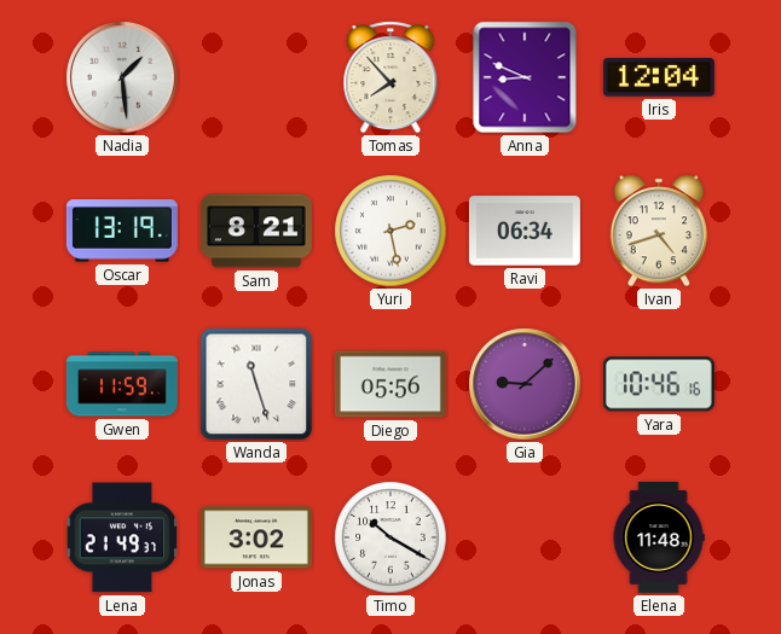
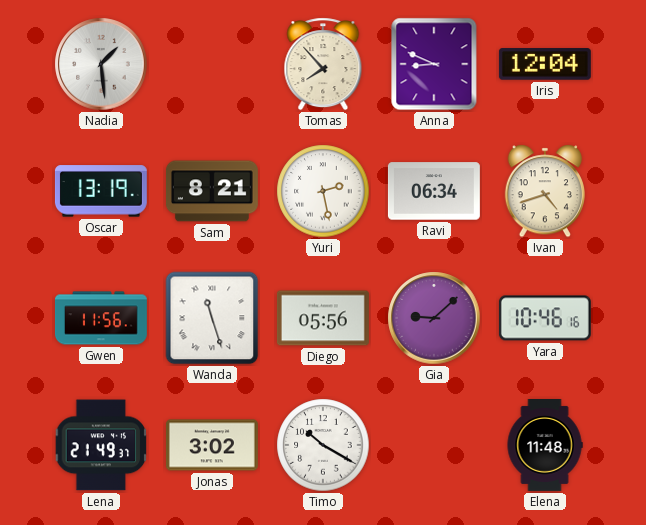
Gwen: 11:59 -> 11:56 (101, 318)
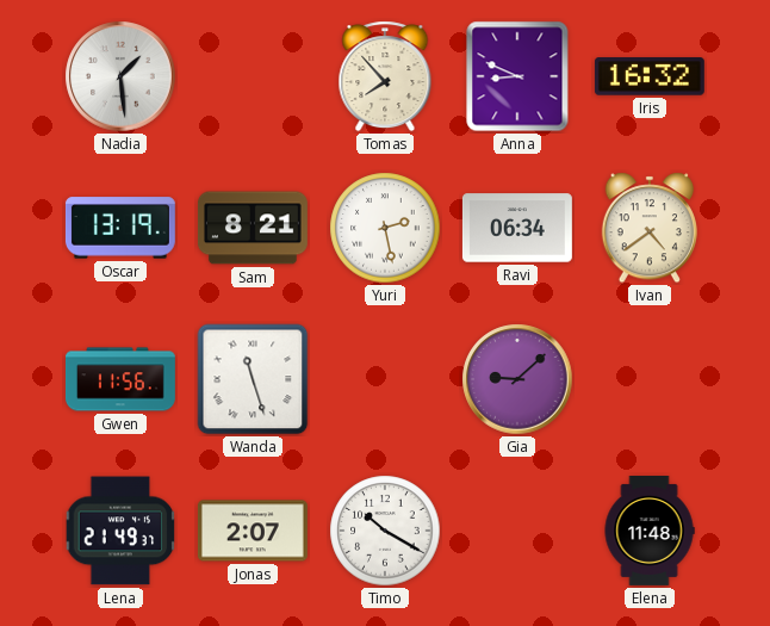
Iris: 12:04 -> 16:32 (650, 76)
Ivan: 4:42 -> 4:39 (648, 228)
Diego: 05:56 -> none (323, 318)
Yara: 10:46 -> none (545, 318)
Jonas: 3:02 -> 2:07 (253, 531)
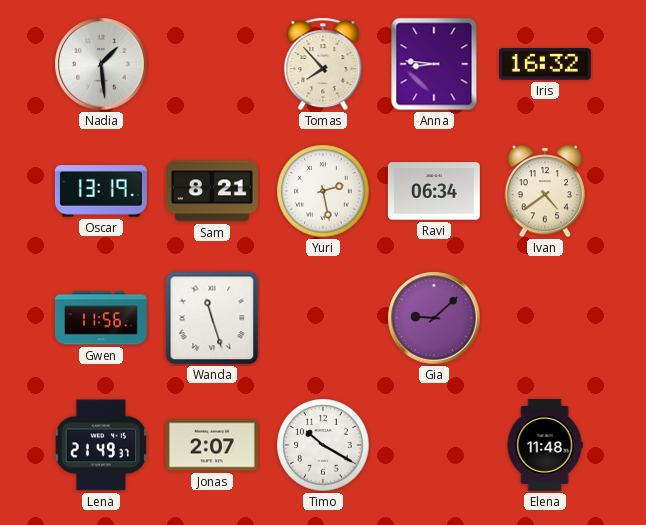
Anna: 8:49 -> 8:46 (434, 64)
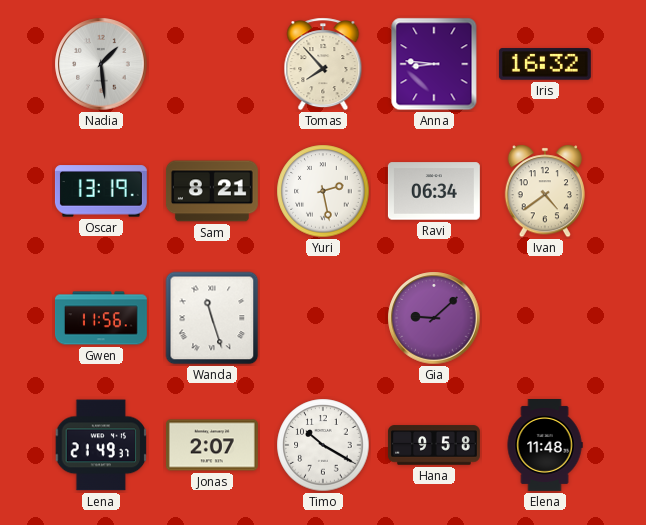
Hana: none -> 9:58 (434, 445)
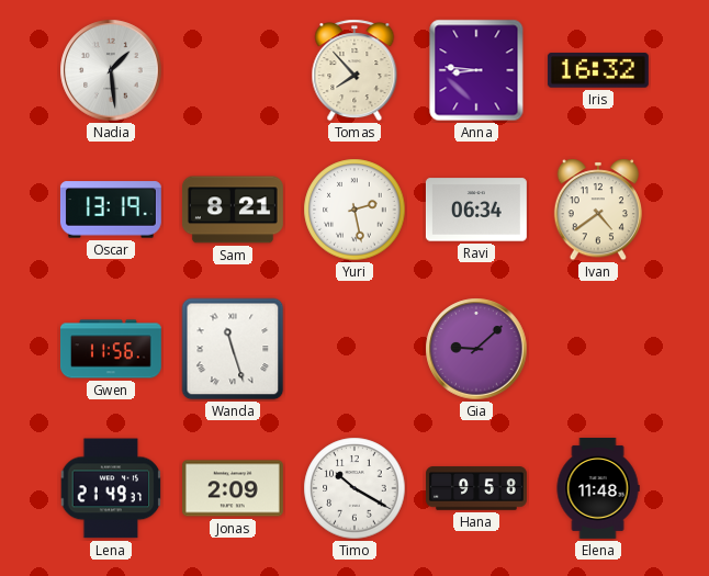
Jonas: 2:07 -> 2:09 (233, 488)
